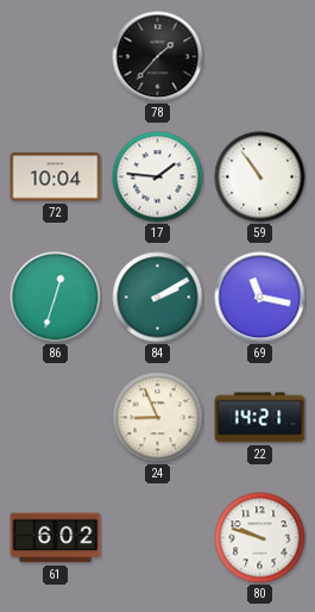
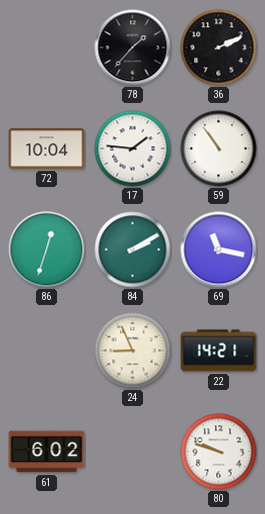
36: none -> 2:11 (219, 48)
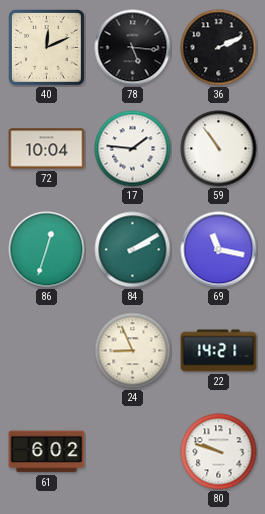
40: none -> 12:11 (47, 48)
78: 1:37 -> 5:16 (133, 48)
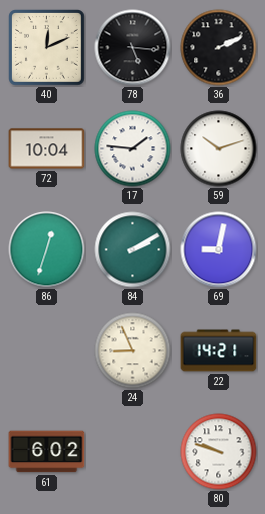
59: 10:54 -> 10:12 (219, 149)
69: 11:17 -> 9:02 (219, 250)
